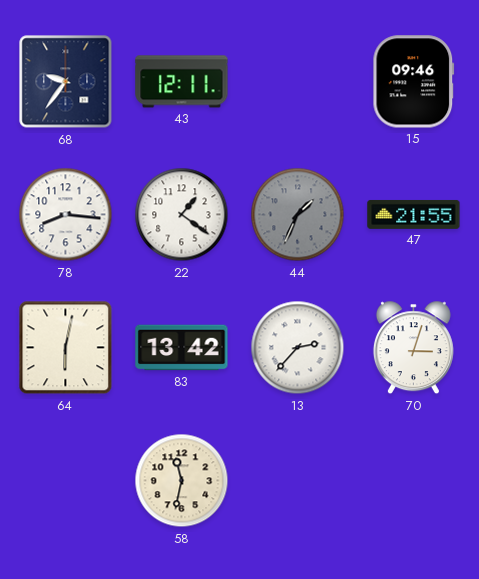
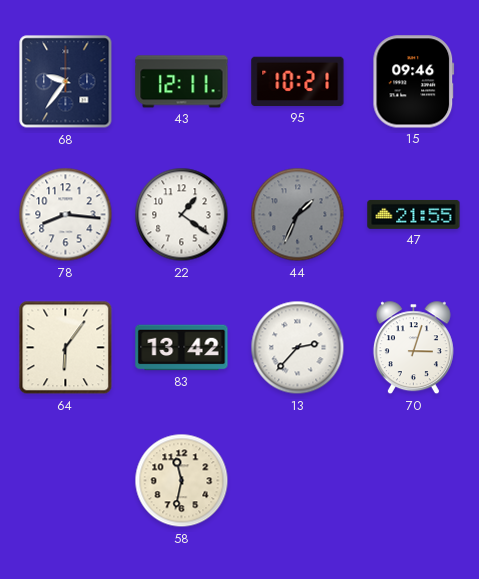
95: none -> 10:21 (298, 82)
64: 6:02 -> 6:06 (66, 348)
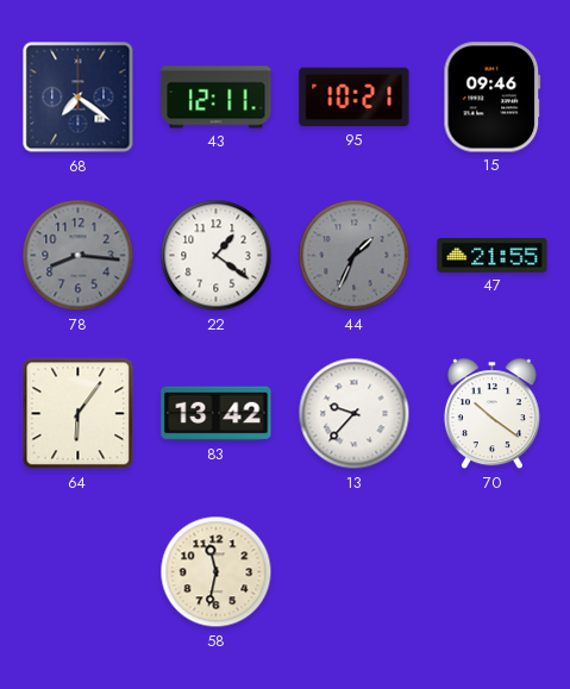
68: 9:36 -> 7:21 (79, 98)
78 dial: white -> grey (79, 256)
13: 2:37 -> 9:37 (355, 414)
70: 3:03 -> 10:21 (491, 414)
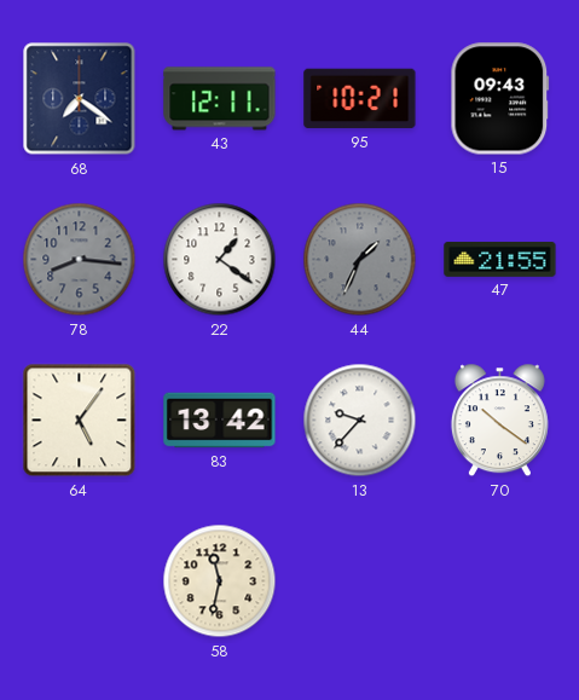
15: 09:46 -> 09:43 (500, 99)
64: 6:06 -> 5:06 (80, 421)
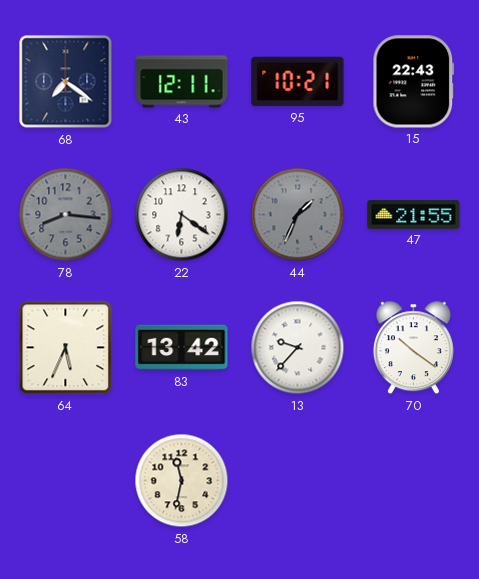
15: 09:43 -> 22:43 (414, 82)
22: 1:21 -> 6:21 (182, 215)
64: 5:06 -> 5:34 (66, 348)
